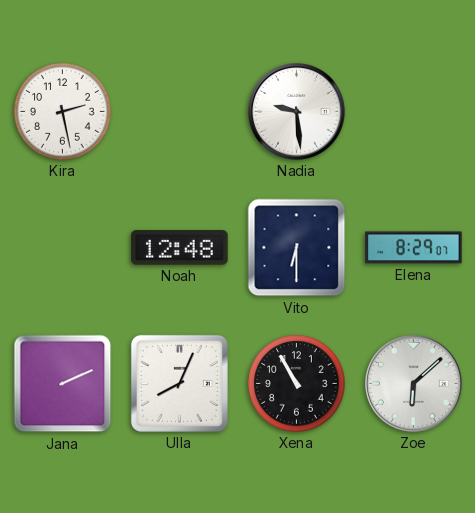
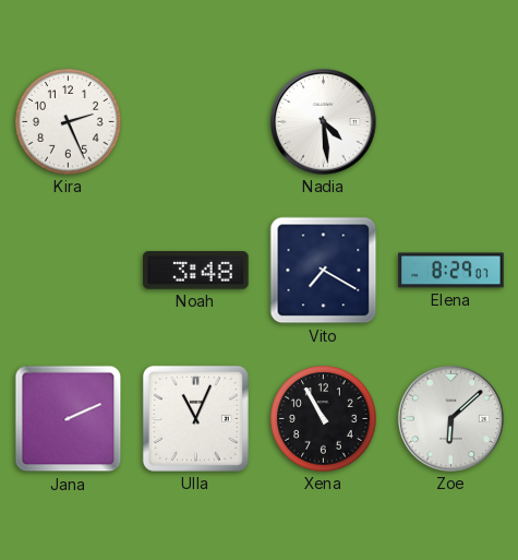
Kira: 2:28 -> 2:26 (69, 122)
Nadia: 9:29 -> 4:29 (323, 121)
Noah: 12:48 -> 3:48 (196, 271)
Vito: 6:30 -> 7:20 (324, 271)
Ulla: 8:04 -> 11:04 (195, 418)
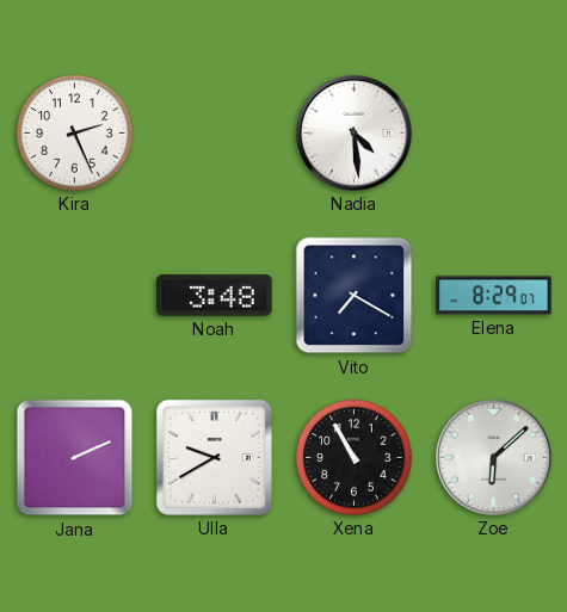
Ulla: 11:04 -> 9:40 (214, 457)
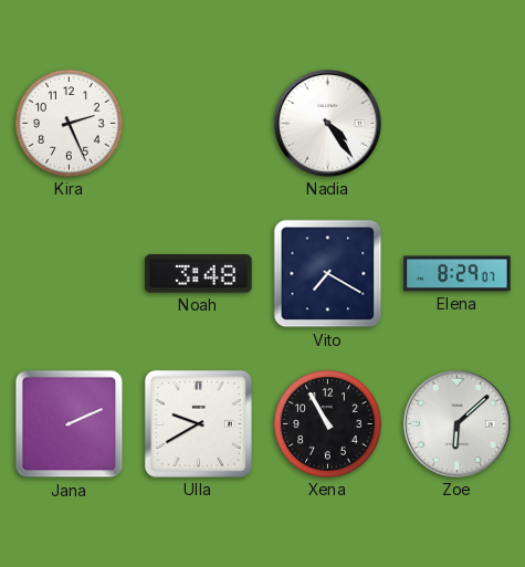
Nadia: 4:29 -> 4:24 (327, 123)
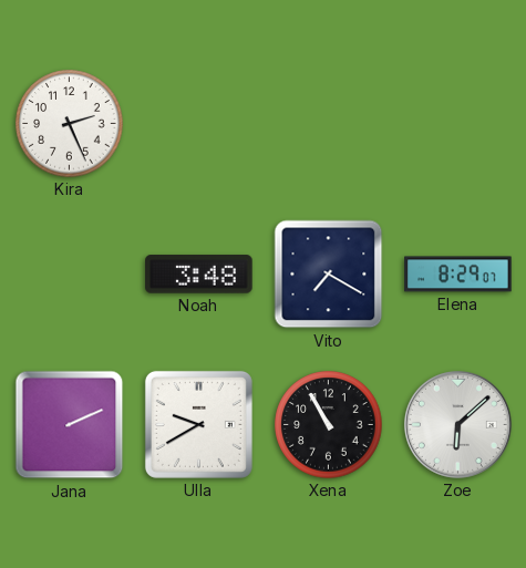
Nadia: 4:24 -> none (327, 123)
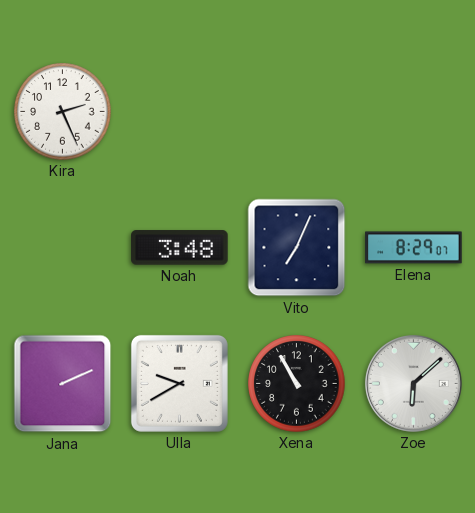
Vito: 7:20 -> 7:04 (297, 248)
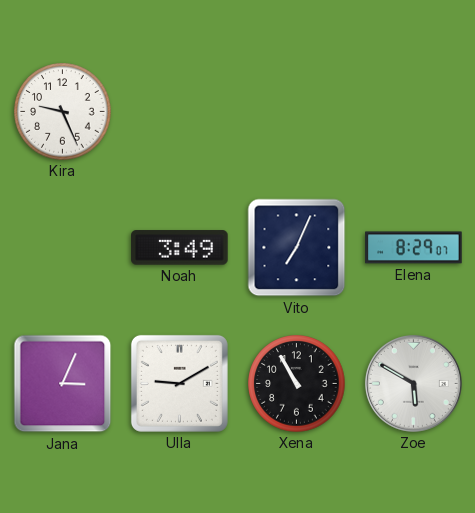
Kira: 2:26 -> 9:26 (63, 112)
Noah: 3:48 -> 3:49 (180, 248)
Jana: 2:11 -> 3:04 (63, 384)
Ulla: 9:40 -> 9:10 (179, 383)
Zoe: 6:08 -> 5:50 (413, 383)
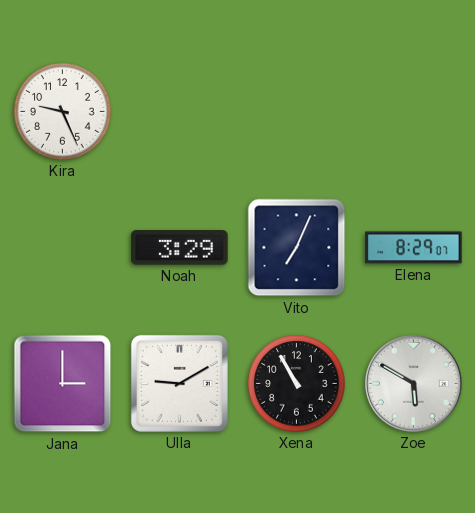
Noah: 3:49 -> 3:29 (180, 248)
Jana: 3:04 -> 3:00 (63, 384)
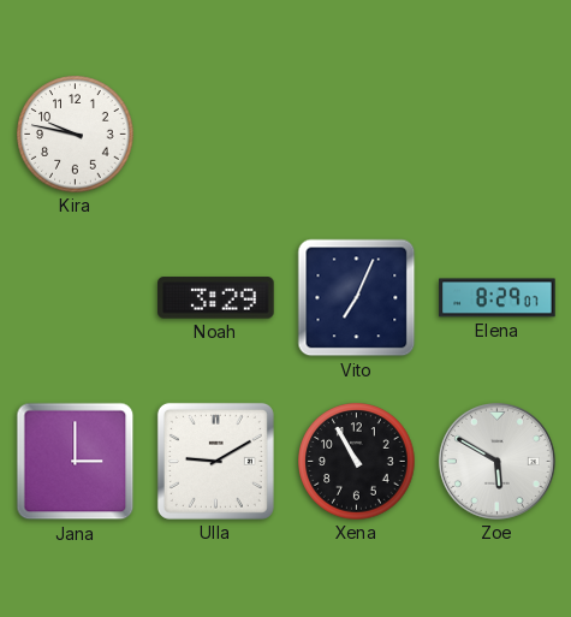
Kira: 9:26 -> 9:47 (76, 135)
